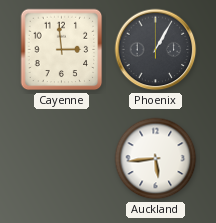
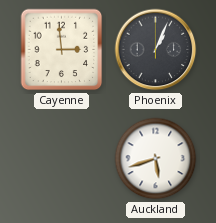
Phoenix: 1:05 -> 1:04 (156, 50)
Auckland: 5:44 -> 5:42 (156, 159)
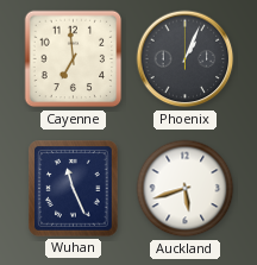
Cayenne: 2:59 -> 6:59 (74, 59)
Wuhan: none -> 11:26 (74, 189)
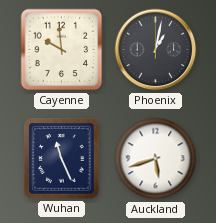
Cayenne: 6:59 -> 9:59 (62, 50)
Phoenix: 1:04 -> 1:02 (156, 50)
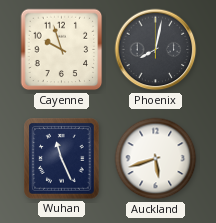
Cayenne: 9:59 -> 9:57 (62, 50)
Phoenix: 1:02 -> 8:02 (156, 50)
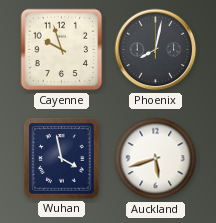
Wuhan: 11:26 -> 3:58 (62, 159)
